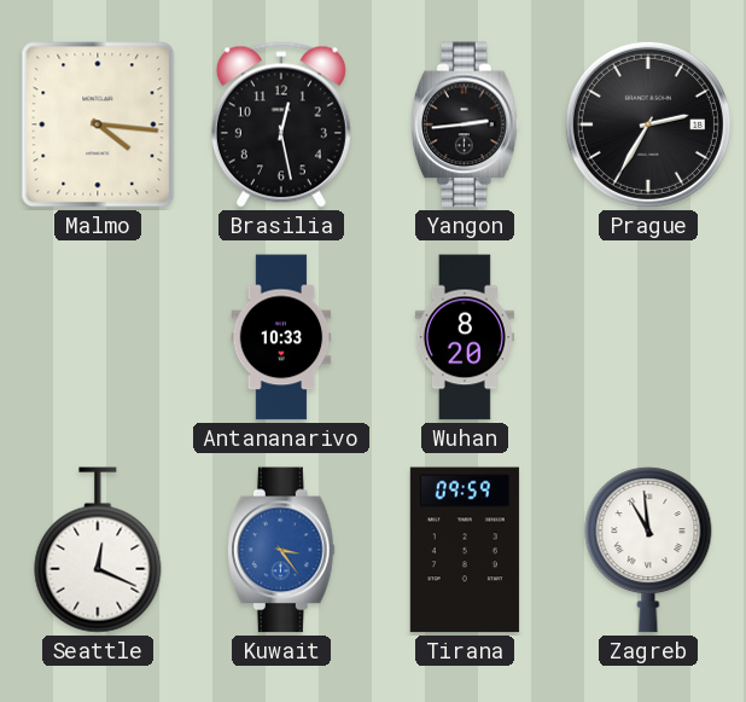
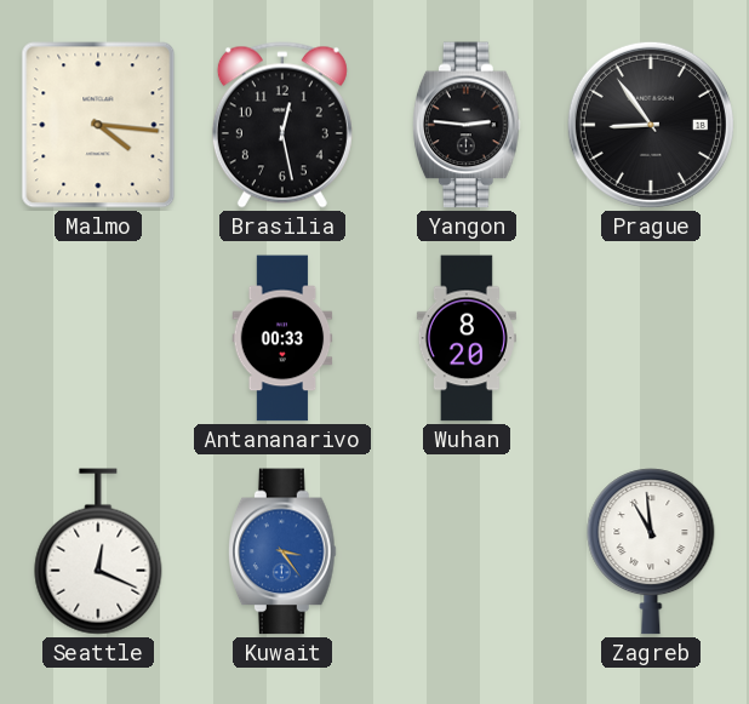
Yangon: 2:44 -> 2:46 (468, 125)
Prague: 2:35 -> 8:54 (651, 125)
Antananarivo: 10:33 -> 00:33 (282, 338)
Tirana: 09:59 -> none (465, 550)
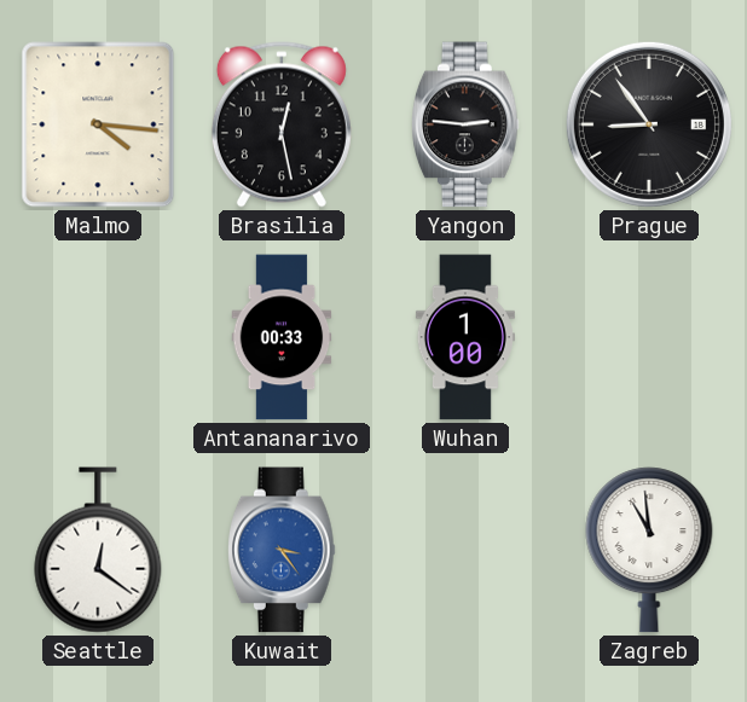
Wuhan: 8:20 -> 1:00 (465, 337)
Seattle: 12:19 -> 12:21 (98, 550)
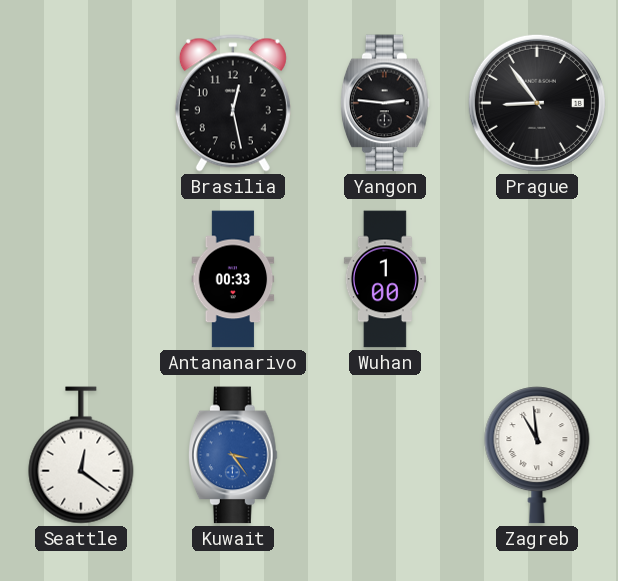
Malmo: 4:16 -> none (98, 124)
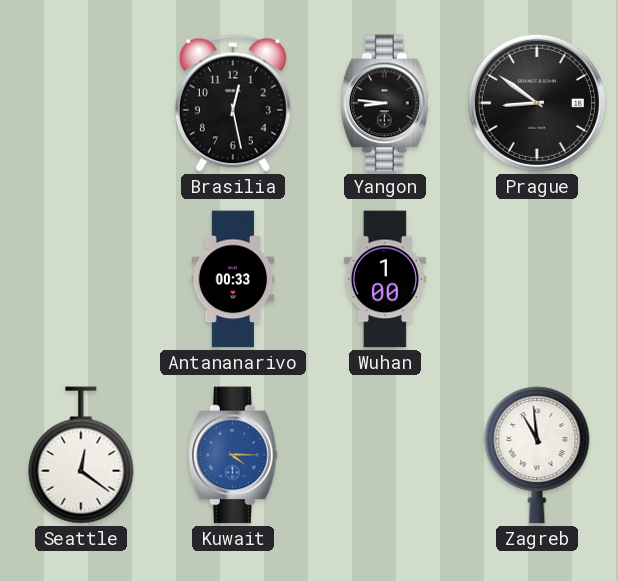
Yangon: 2:46 -> 8:46 (386, 103)
Prague: 8:54 -> 8:51 (537, 103)
Kuwait: 3:24 -> 4:15 (234, 455)
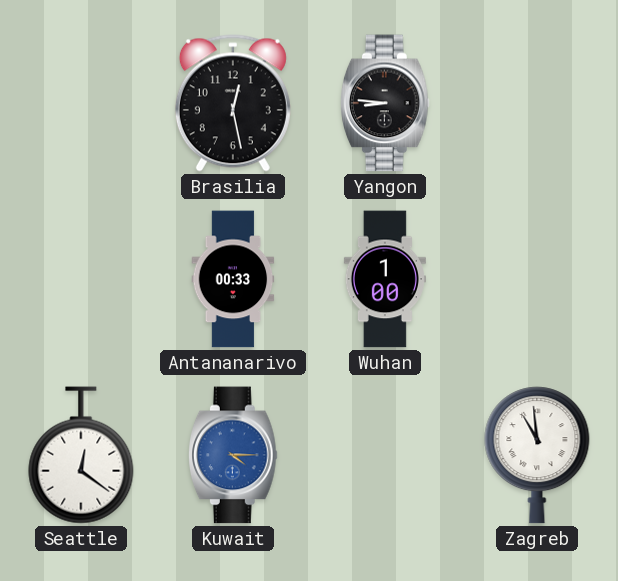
Prague: 8:51 -> none (537, 103)
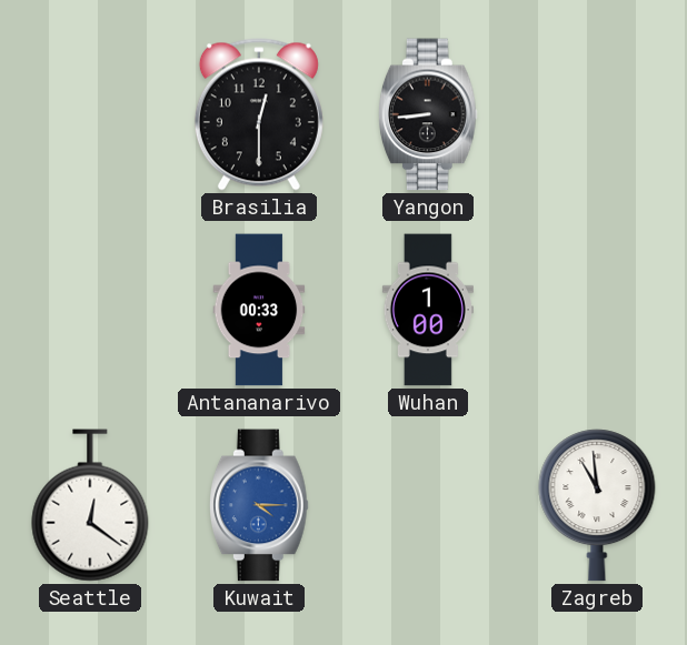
Brasilia: 12:28 -> 12:30 (259, 114)
Yangon: 8:46 -> 8:44 (429, 114)
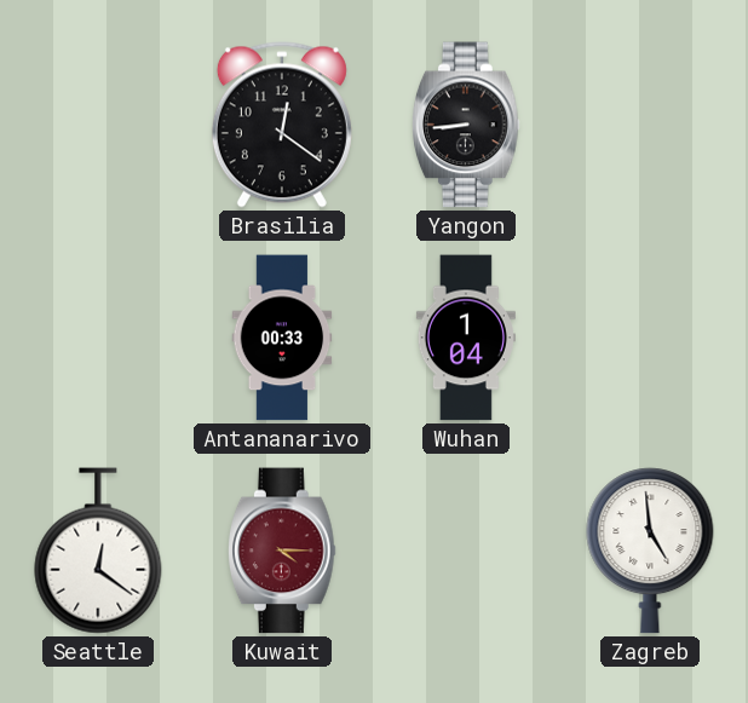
Brasilia: 12:30 -> 12:21 (282, 125)
Wuhan: 1:00 -> 1:04 (466, 338)
Kuwait dial: blue -> burgundy (283, 551)
Zagreb: 10:59 -> 4:59 (650, 551)
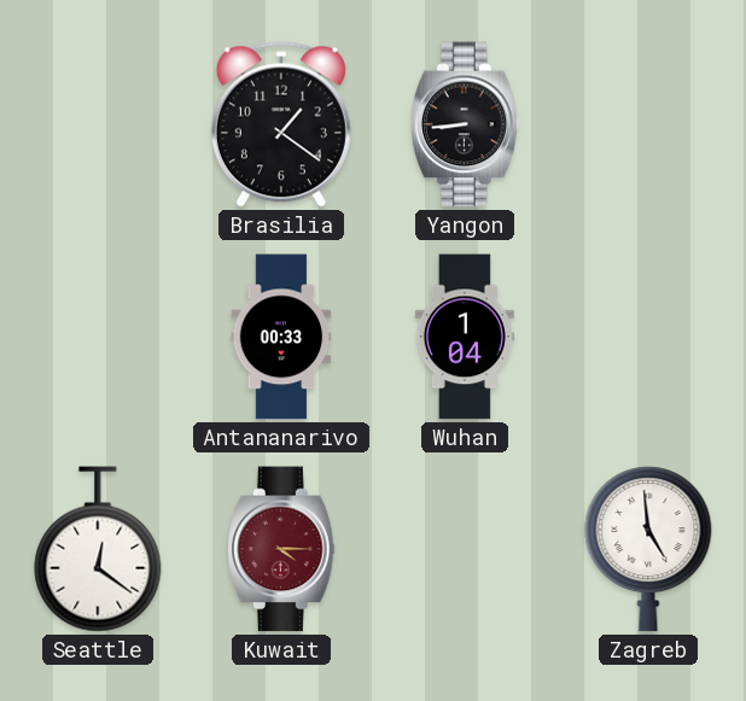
Brasilia: 12:21 -> 1:21 (281, 124)
